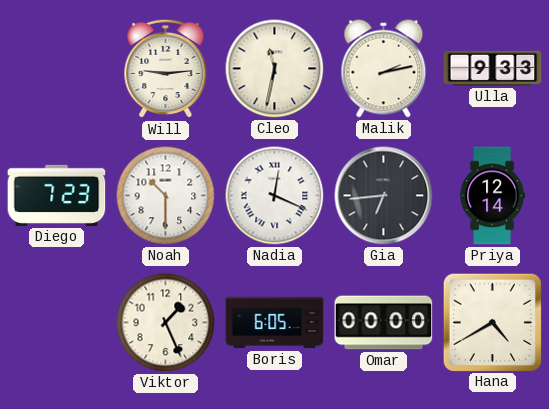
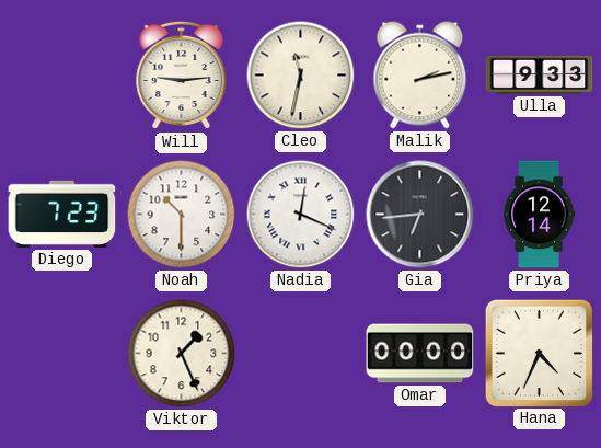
Boris: 6:05 -> none (275, 323)
Hana: 4:40 -> 4:34 (539, 353)
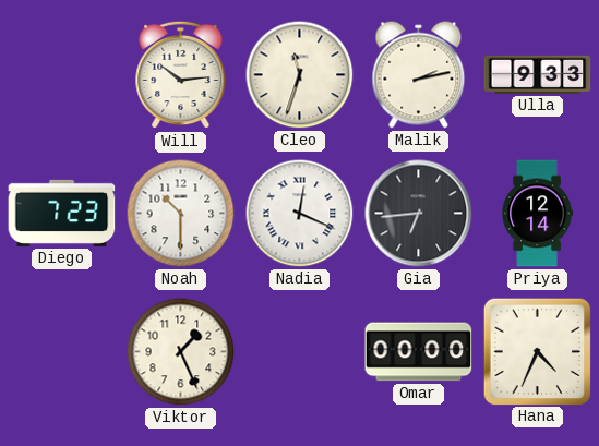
Will: 9:14 -> 10:14 (181, 75)
Cleo: 11:32 -> 11:33 (300, 75)
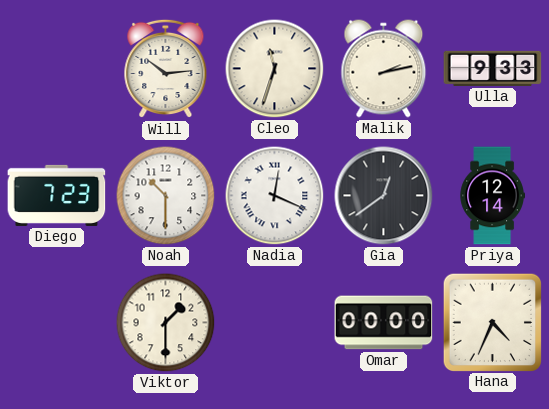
Gia: 6:44 -> 12:39 (384, 196)
Viktor: 1:26 -> 1:30 (166, 323)
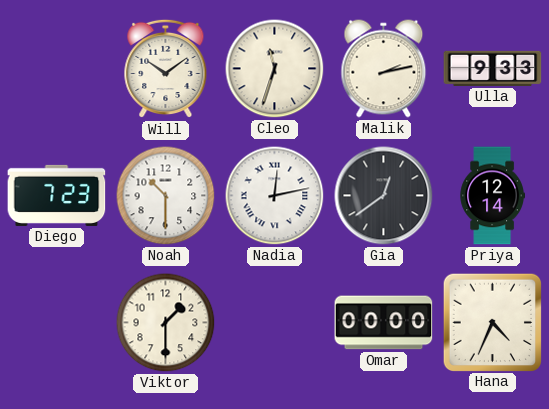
Will: 10:14 -> 10:09 (166, 69)
Nadia: 12:19 -> 12:13 (275, 196)
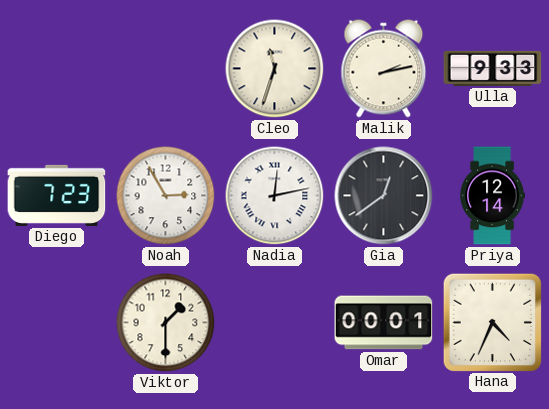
Will: 10:09 -> none (166, 69)
Noah: 10:30 -> 2:55 (166, 196)
Omar: 00:00 -> 00:01 (384, 323)
